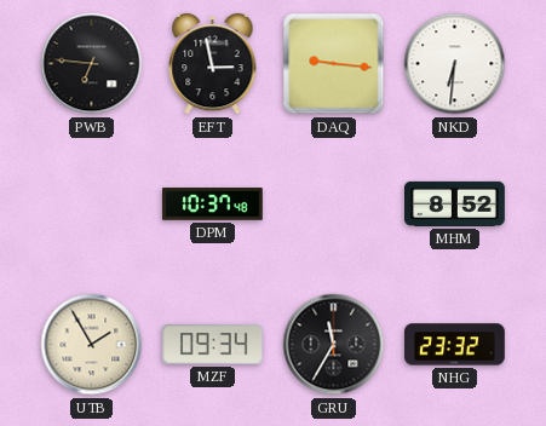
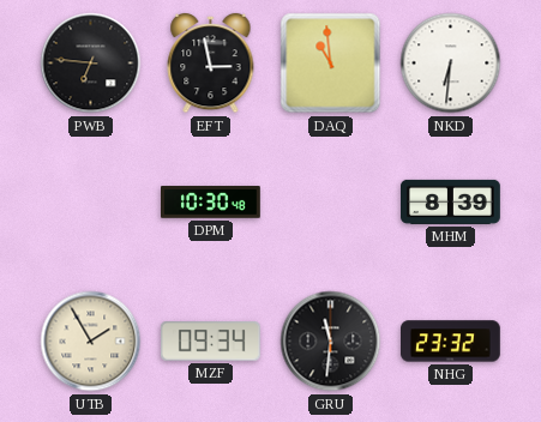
DAQ: 9:16 -> 10:59 (331, 64)
DPM: 10:37 -> 10:30 (211, 203)
MHM: 8:52 -> 8:39 (451, 201)
GRU: 11:35 -> 11:31 (331, 342)
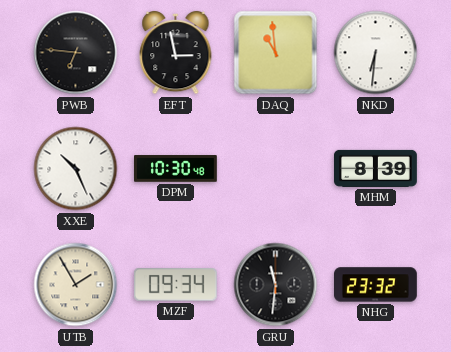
XXE: none -> 10:26 (76, 169)
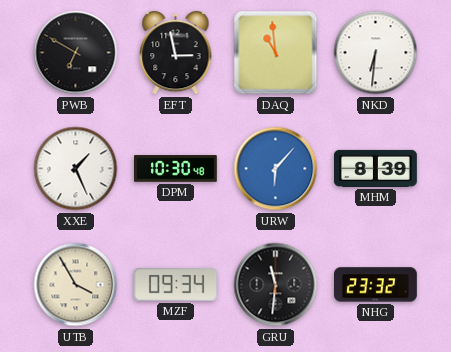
PWB: 6:46 -> 6:50 (76, 53)
XXE: 10:26 -> 1:26 (76, 169)
URW: none -> 6:07 (276, 169)
UTB: 1:55 -> 3:55 (76, 285)
